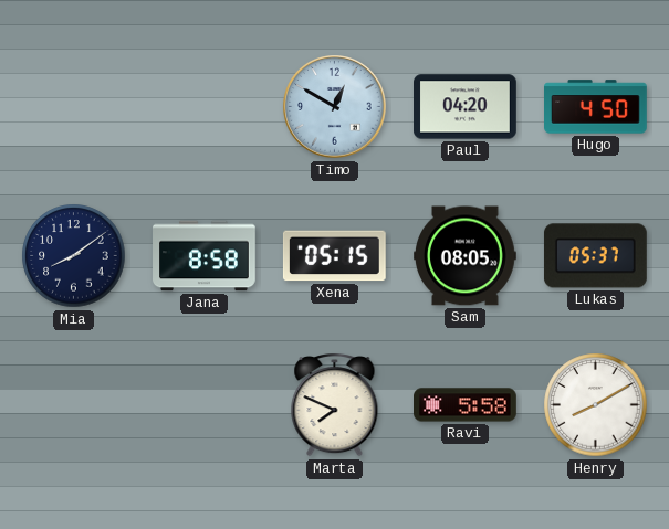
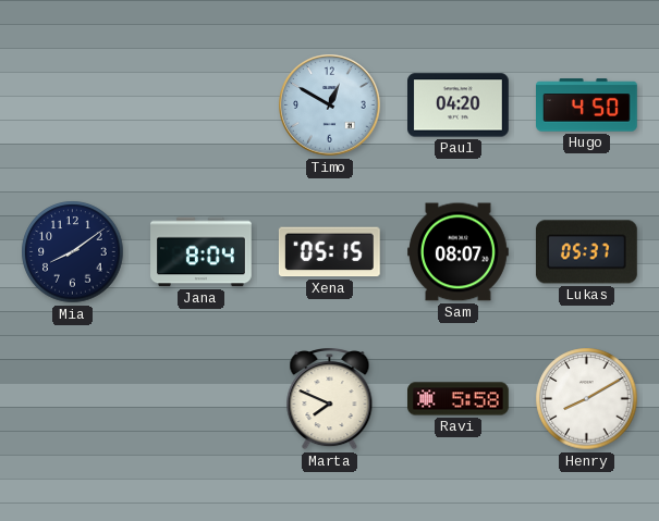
Jana: 8:58 -> 8:04 (202, 252)
Sam: 08:05 -> 08:07 (459, 252)
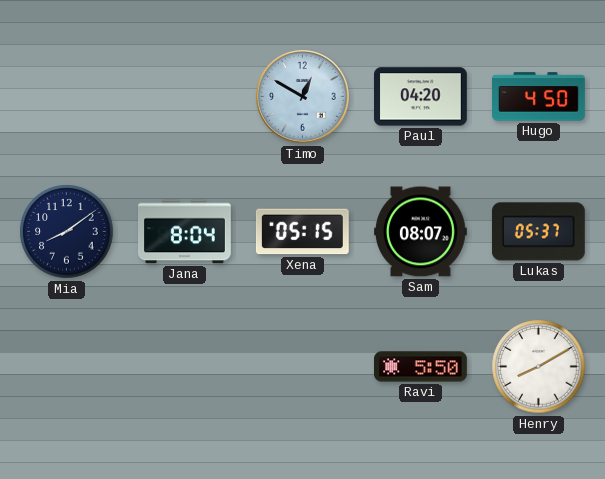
Marta: 7:49 -> none (330, 399)
Ravi: 5:58 -> 5:50 (421, 367)
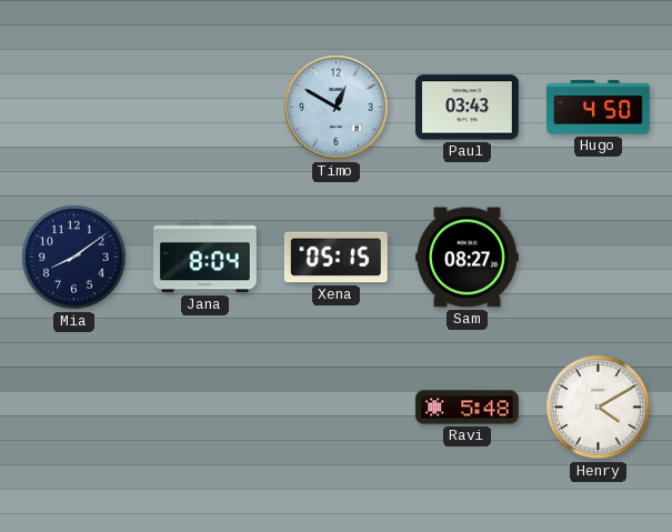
Paul: 04:20 -> 03:43 (468, 108)
Sam: 08:07 -> 08:27 (468, 258)
Lukas: 05:37 -> none (538, 232)
Ravi: 5:50 -> 5:48 (468, 408)
Henry: 8:10 -> 4:10 (599, 408)
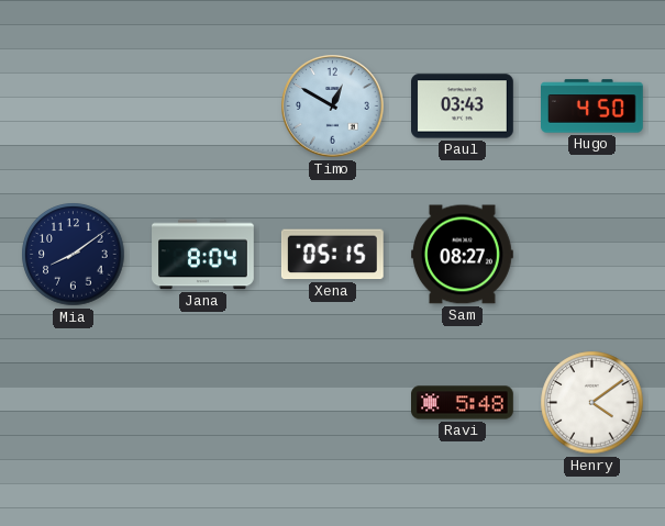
Henry: 4:10 -> 4:09 (592, 403)
